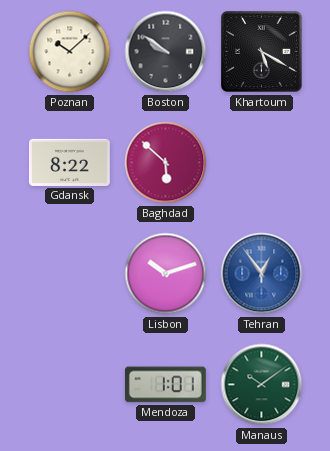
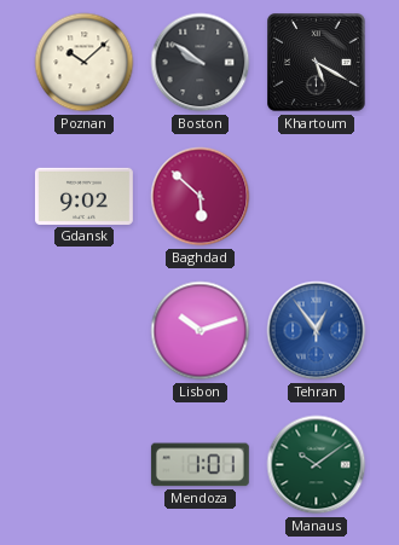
Gdansk: 8:22 -> 9:02 (83, 196)
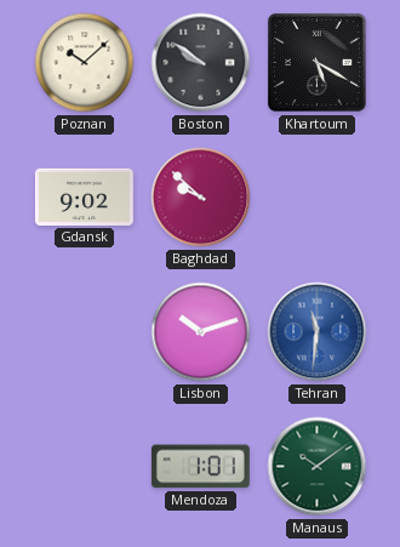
Baghdad: 5:52 -> 9:52 (201, 198)
Tehran: 12:54 -> 11:31 (318, 332)
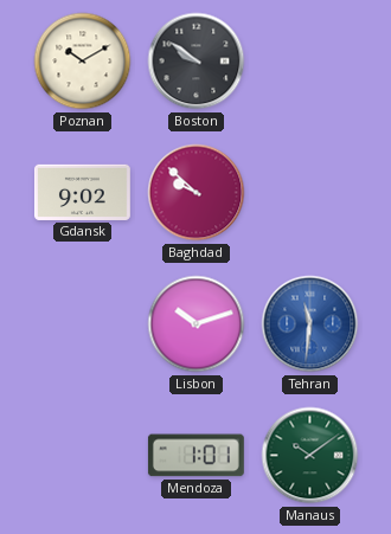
Poznan: 10:08 -> 10:10 (83, 62)
Khartoum: 5:20 -> none (318, 63)
